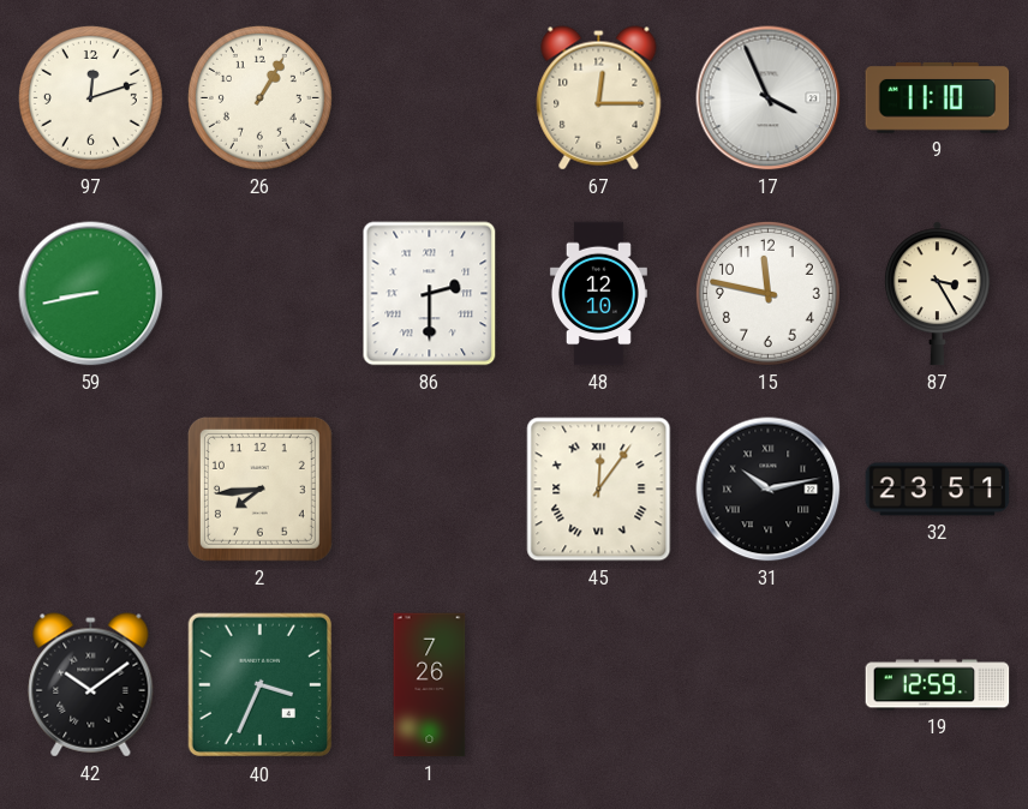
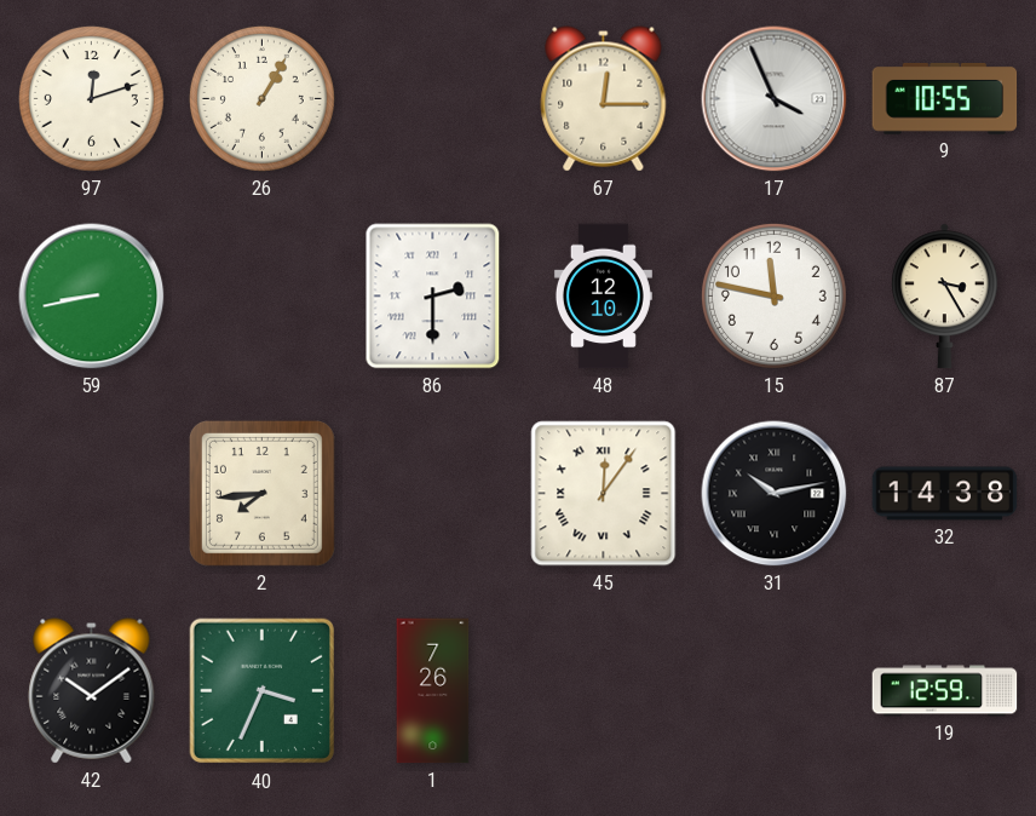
9: 11:10 -> 10:55 (945, 98)
32: 23:51 -> 14:38 (945, 494)
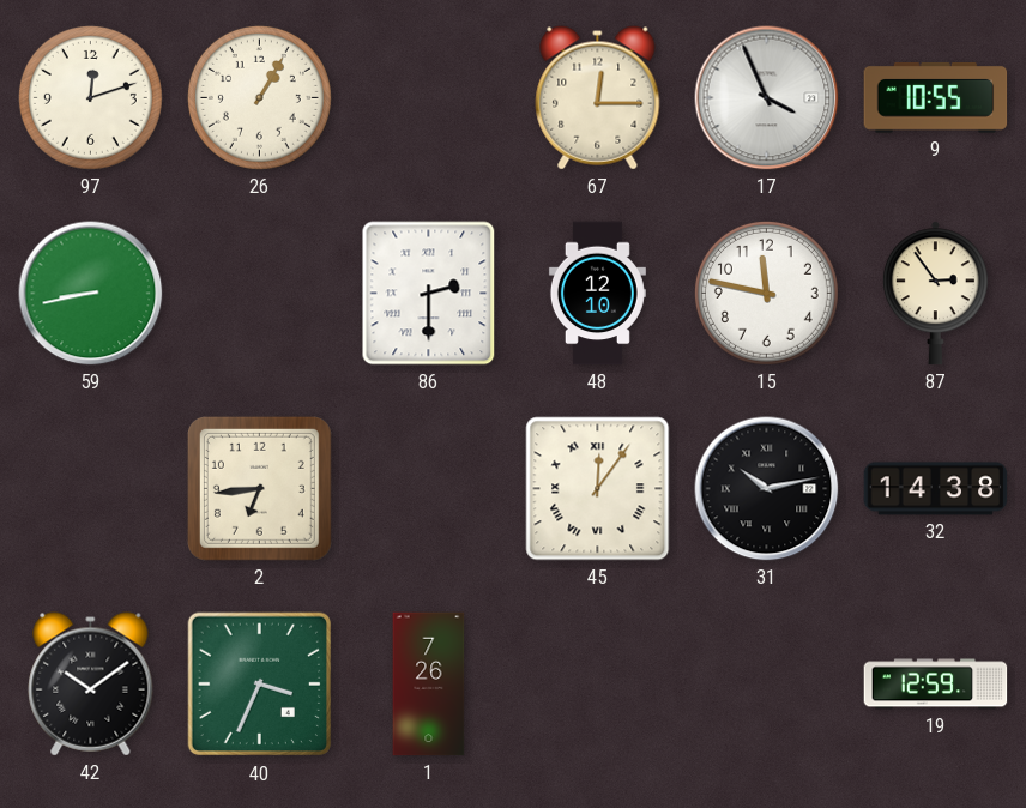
87: 3:25 -> 2:54 (935, 294)
2: 7:44 -> 6:44 (259, 488)
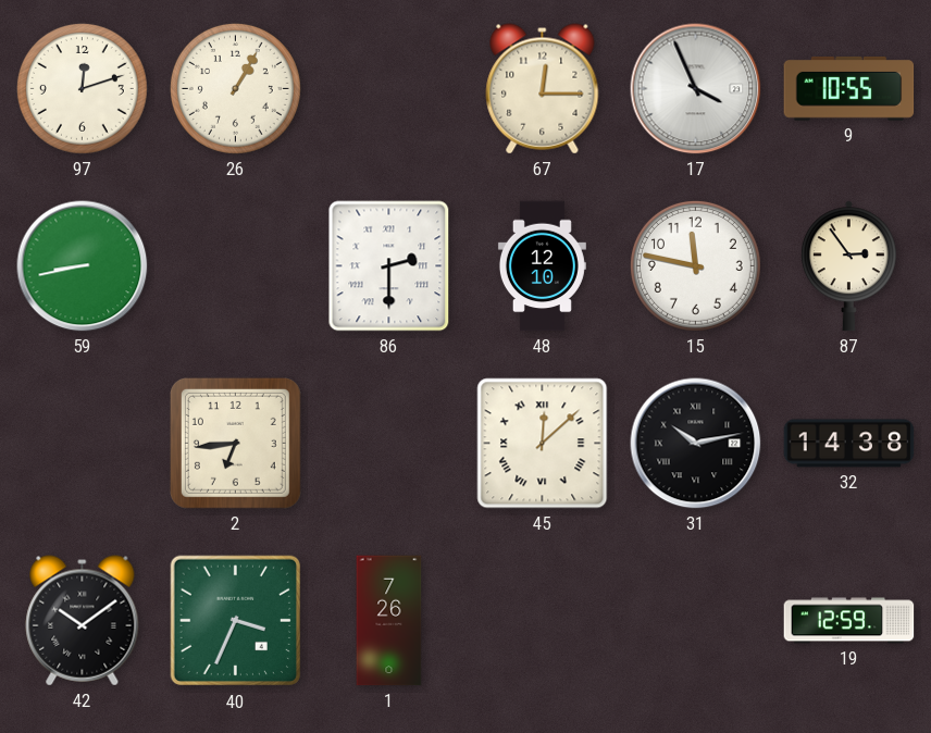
45: 12:06 -> 12:08 (543, 444)
